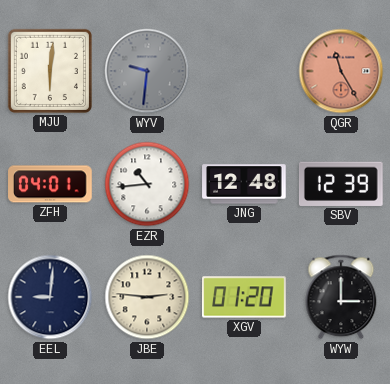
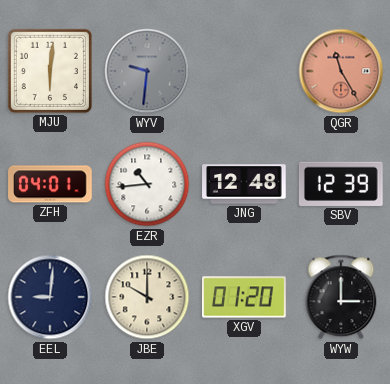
JBE: 2:46 -> 10:00 (147, 297)
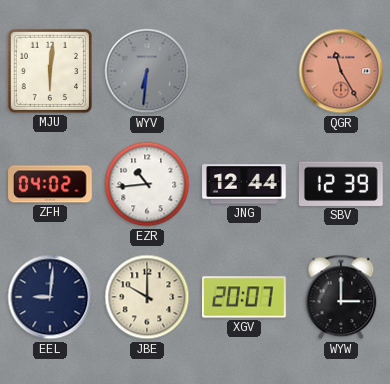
WYV: 9:31 -> 6:31 (147, 71)
ZFH: 04:01 -> 04:02 (50, 184)
JNG: 12:48 -> 12:44 (244, 184)
XGV: 01:20 -> 20:07 (244, 297)
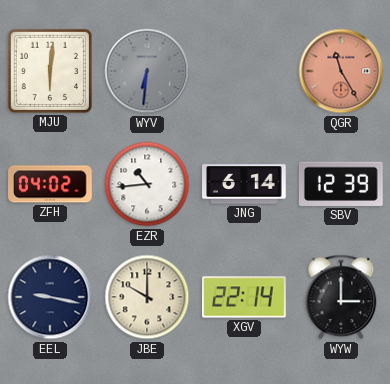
JNG: 12:44 -> 6:14 (244, 184)
EEL: 9:01 -> 9:17 (50, 297)
XGV: 20:07 -> 22:14 (244, 297)
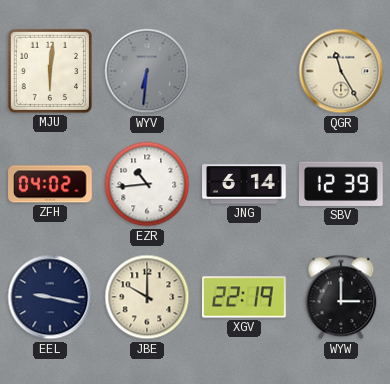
QGR dial: salmon -> cream (341, 71)
XGV: 22:14 -> 22:19 (244, 297)
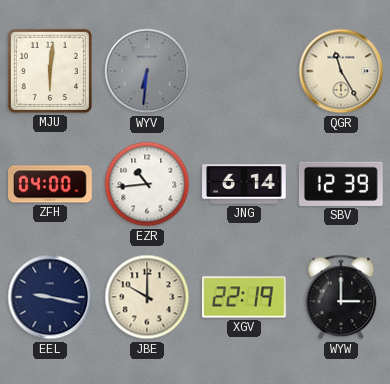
ZFH: 04:02 -> 04:00 (50, 184)
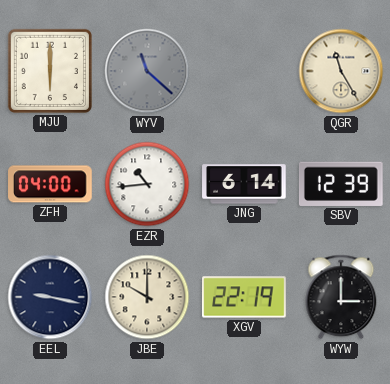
MJU: 6:01 -> 6:00 (50, 71)
WYV: 6:31 -> 11:22 (147, 71)
